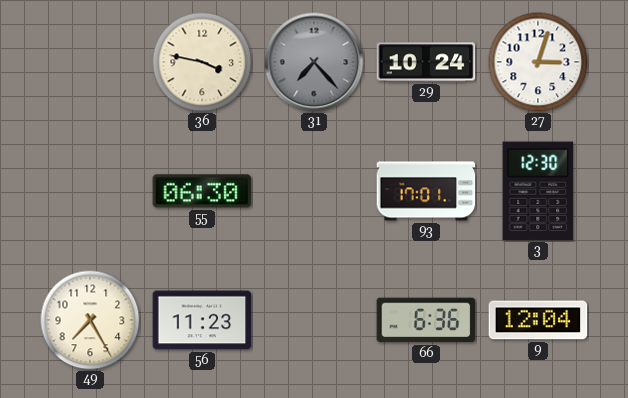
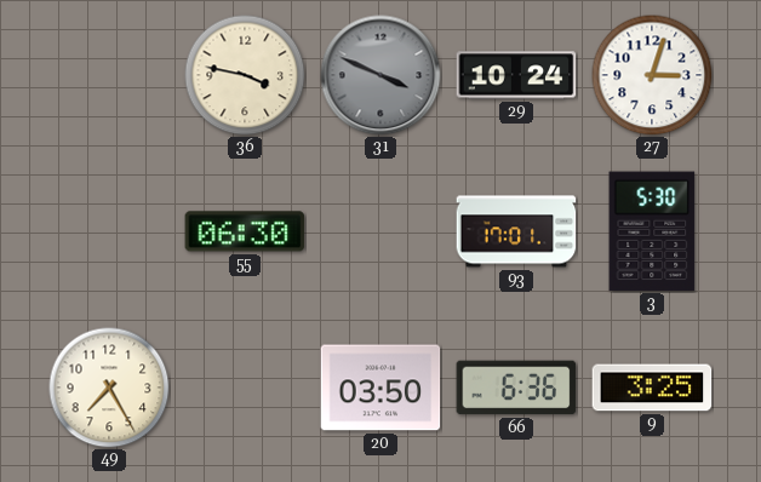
31: 7:23 -> 3:49 (380, 75)
3: 12:30 -> 5:30 (652, 231)
56: 11:23 -> none (202, 320)
20: none -> 03:50 (380, 388)
9: 12:04 -> 3:25 (652, 388)
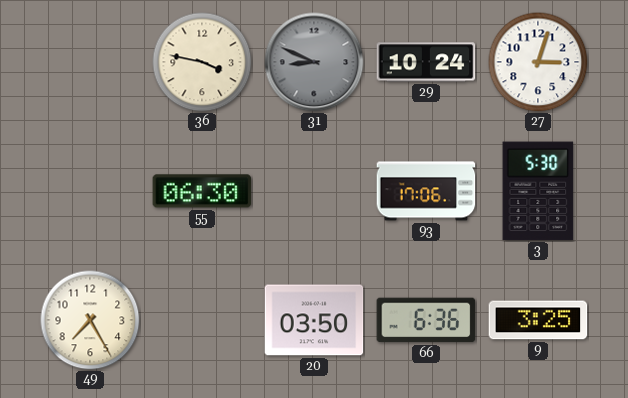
31: 3:49 -> 8:49 (314, 62)
93: 17:01 -> 17:06 (426, 191)
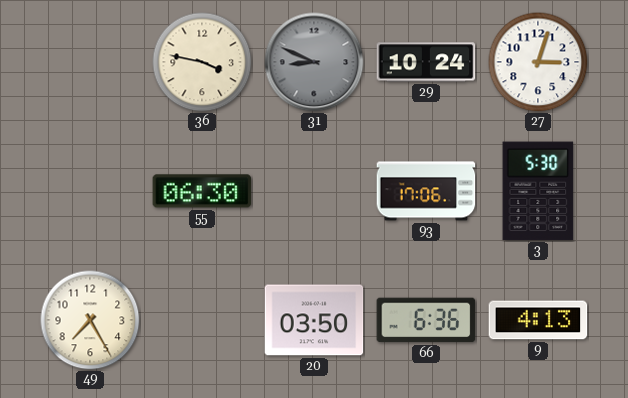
9: 3:25 -> 4:13 (538, 320)
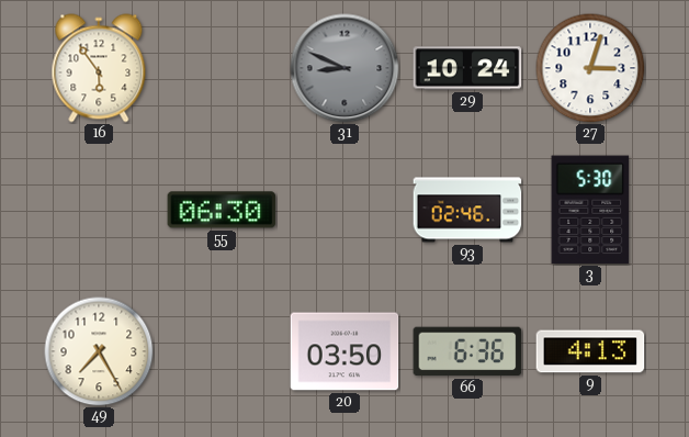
16: none -> 5:54 (99, 68)
36: 3:47 -> none (202, 62)
93: 17:06 -> 02:46 (467, 210)
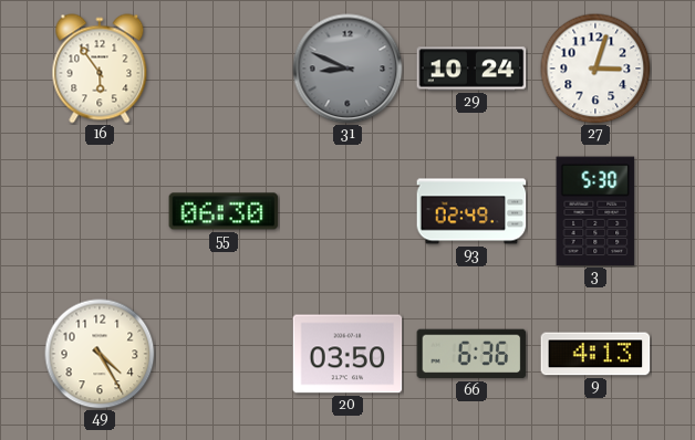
93: 02:46 -> 02:49 (471, 211)
49: 7:25 -> 4:25 (100, 354)
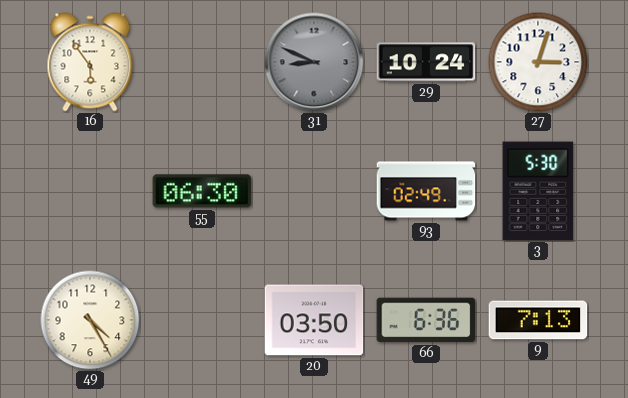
9: 4:13 -> 7:13 (538, 320)
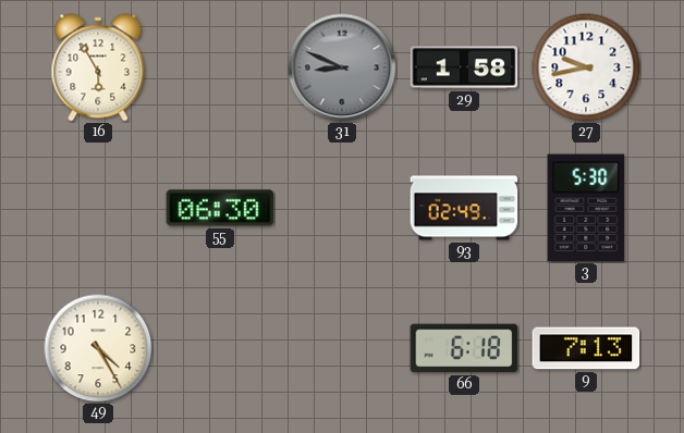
16: 5:54 -> 5:55 (98, 67)
29: 10:24 -> 1:58 (464, 67)
27: 3:03 -> 9:43 (586, 67)
20: 03:50 -> none (314, 320)
66: 6:36 -> 6:18 (464, 348)
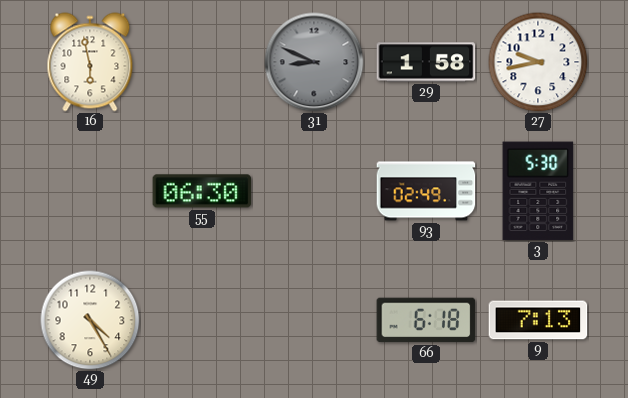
16: 5:55 -> 5:58 (90, 62)
